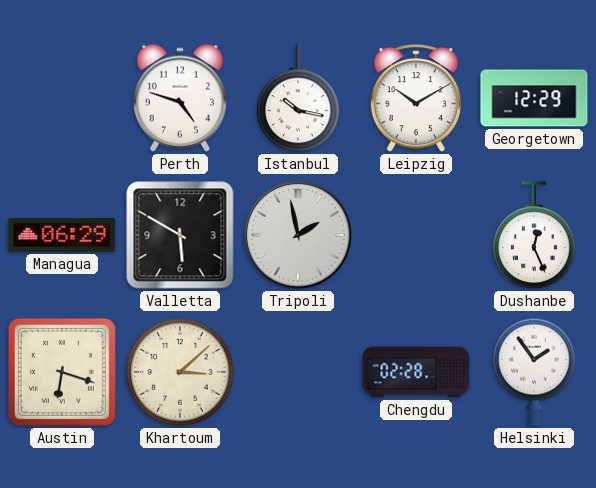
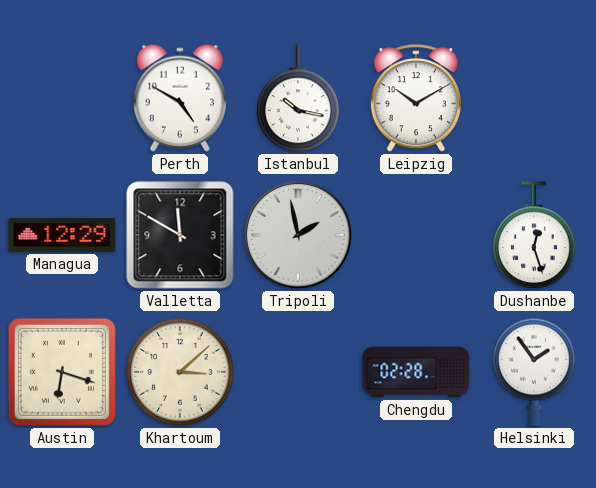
Perth: 4:48 -> 4:50 (180, 98)
Georgetown: 12:29 -> none (534, 98)
Managua: 06:29 -> 12:29 (62, 235)
Valletta: 5:50 -> 11:50 (180, 235)
Dushanbe: 12:26 -> 12:27 (534, 236)
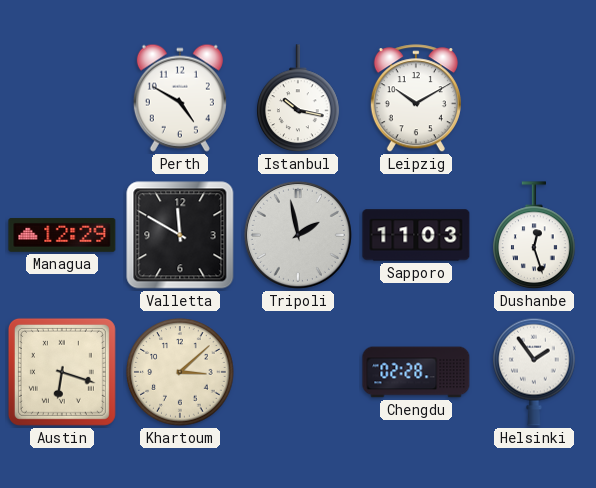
Sapporo: none -> 11:03 (416, 235)
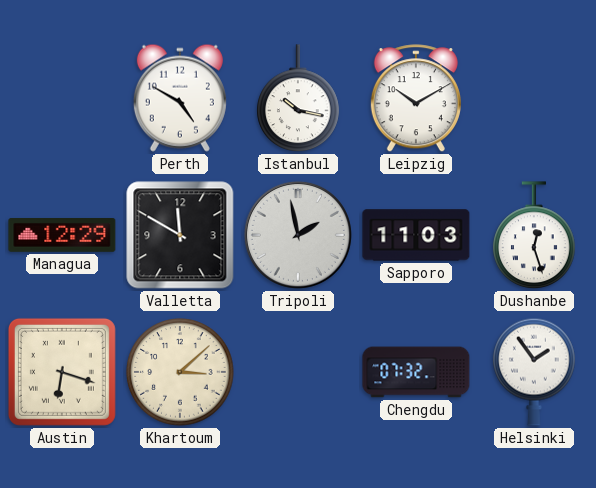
Chengdu: 02:28 -> 07:32 (416, 372)
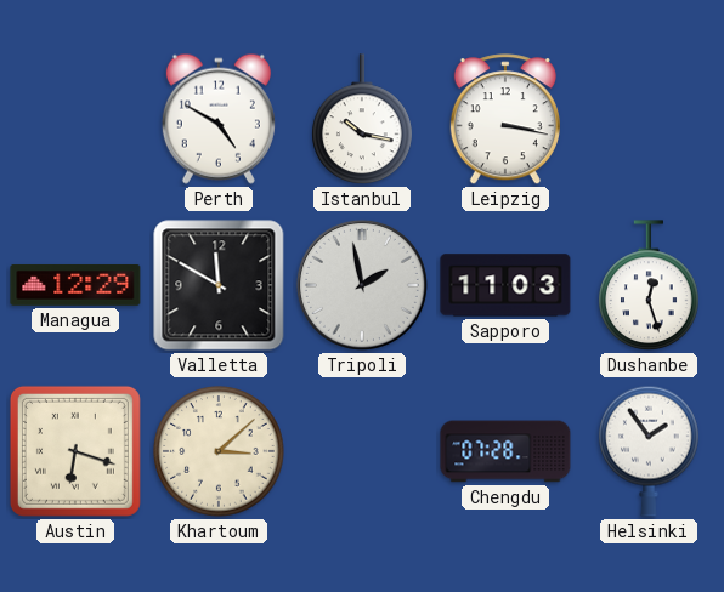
Leipzig: 10:10 -> 3:17 (505, 120)
Chengdu: 07:32 -> 07:28 (505, 451)
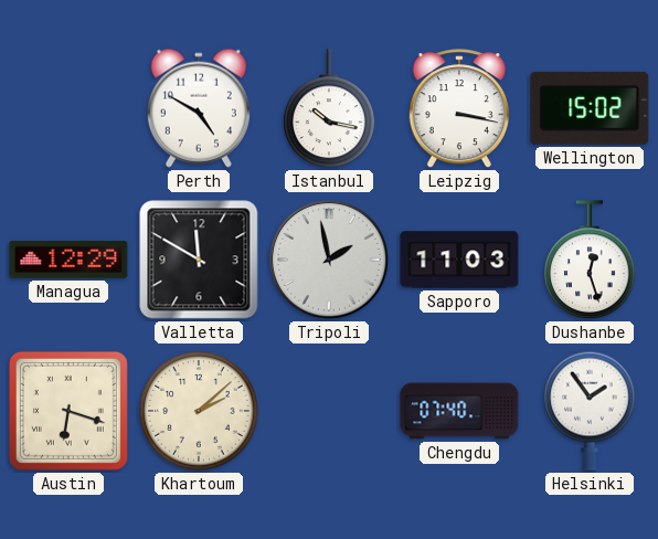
Wellington: none -> 15:02 (590, 108)
Khartoum: 3:08 -> 2:08 (199, 411)
Chengdu: 07:28 -> 07:40 (459, 411)
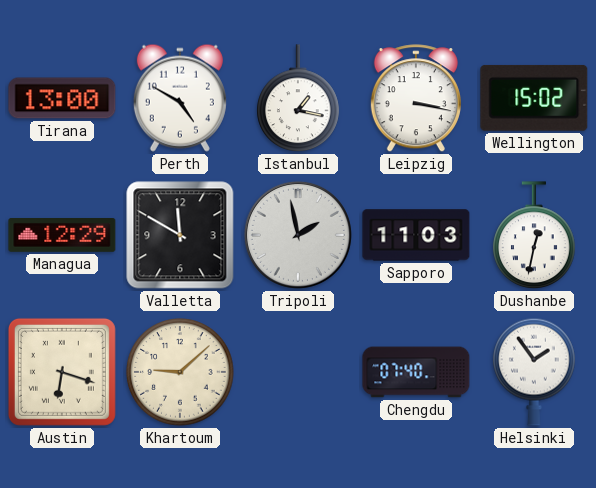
Tirana: none -> 13:00 (62, 98)
Istanbul: 10:17 -> 1:17 (298, 99)
Dushanbe: 12:27 -> 12:32 (534, 236)
Khartoum: 2:08 -> 9:08 (180, 372)
